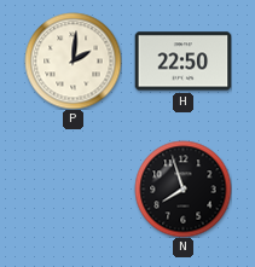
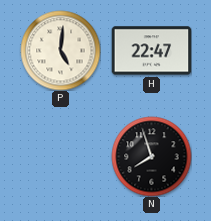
P: 2:01 -> 5:01 (60, 50)
H: 22:50 -> 22:47 (151, 51)
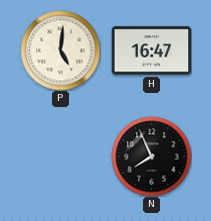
H: 22:47 -> 16:47 (151, 51)
N: 7:57 -> 7:56 (151, 156)
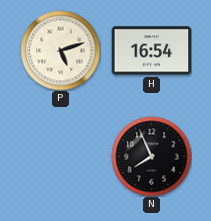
P: 5:01 -> 5:12 (60, 50)
H: 16:47 -> 16:54 (151, 51)
